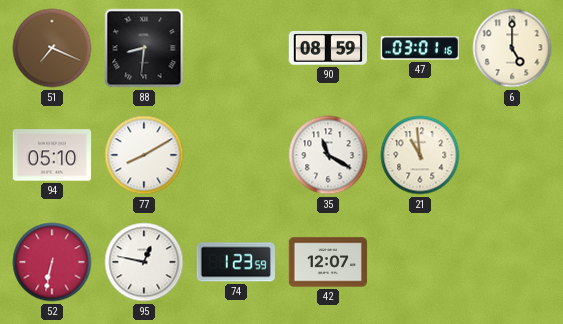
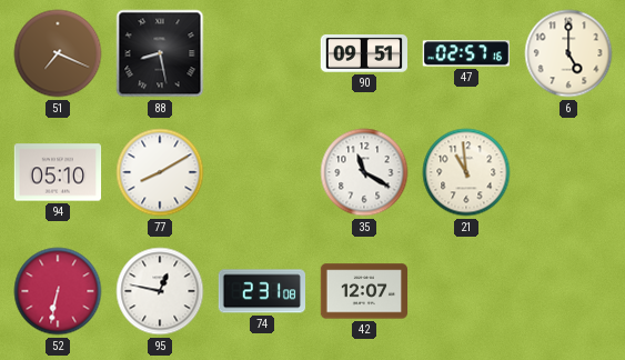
88: 8:31 -> 8:28 (160, 53)
90: 08:59 -> 09:51 (363, 53)
47: 03:01 -> 02:57 (465, 53)
74: 1:23 -> 2:31 (261, 291)
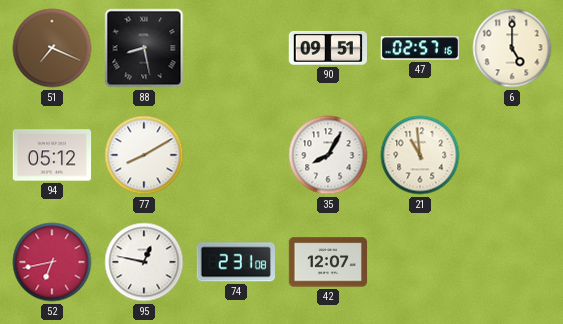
94: 05:10 -> 05:12 (52, 155)
35: 11:20 -> 8:05 (328, 155)
52: 6:32 -> 6:43 (52, 262)
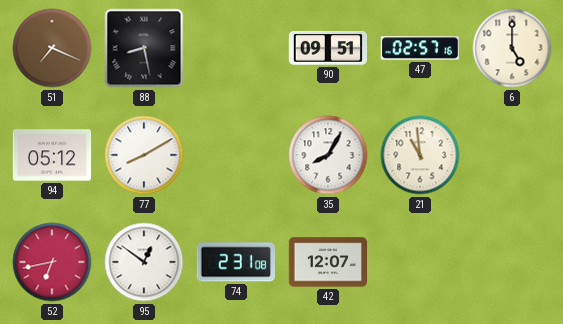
95: 12:47 -> 12:51 (144, 262)
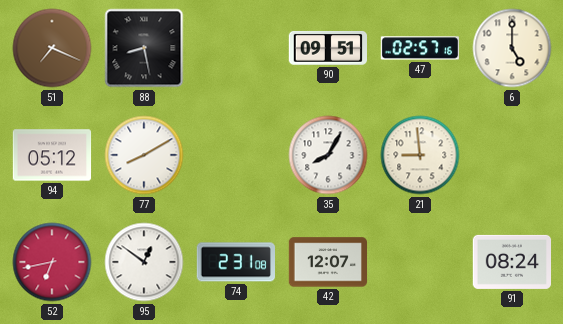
21: 10:59 -> 8:59 (420, 155)
91: none -> 08:24 (512, 262)
